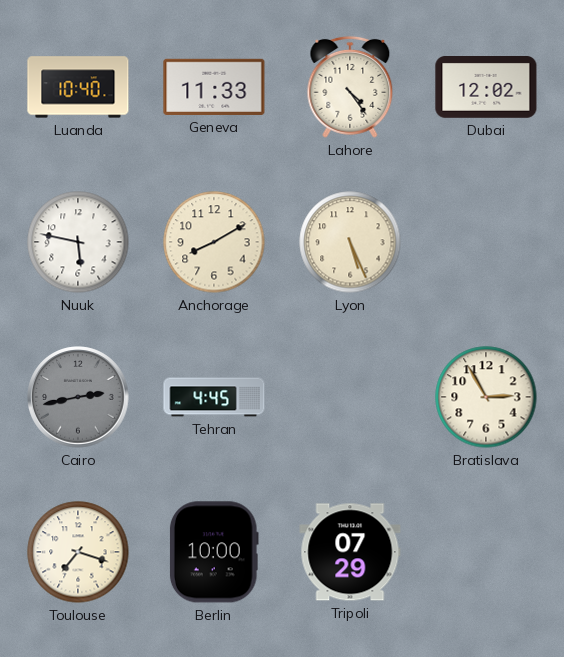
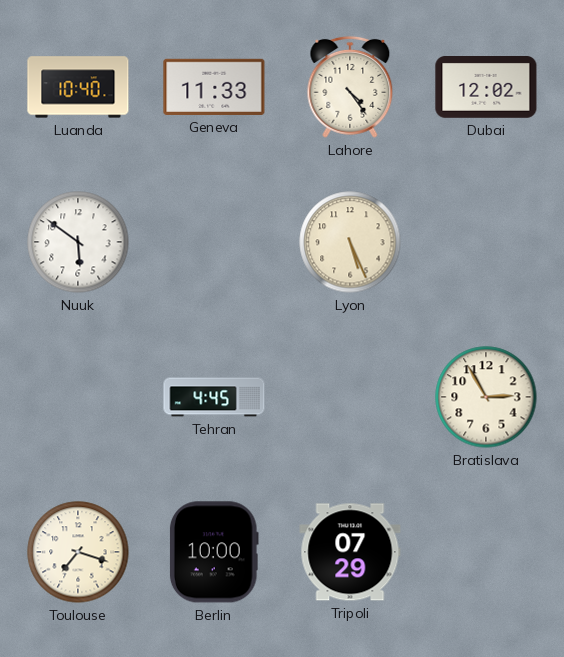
Nuuk: 5:47 -> 5:51 (78, 242)
Anchorage: 8:10 -> none (214, 242)
Cairo: 2:43 -> none (78, 397)
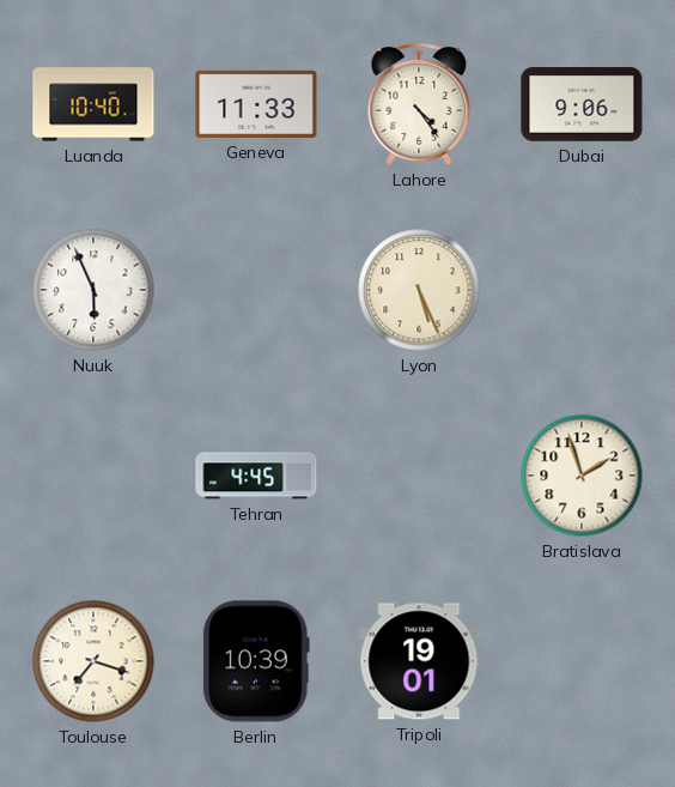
Dubai: 12:02 -> 9:06 (582, 105)
Nuuk: 5:51 -> 5:56 (93, 290)
Bratislava: 2:55 -> 1:57 (582, 476)
Berlin: 10:00 -> 10:39 (256, 661)
Tripoli: 07:29 -> 19:01 (419, 661)
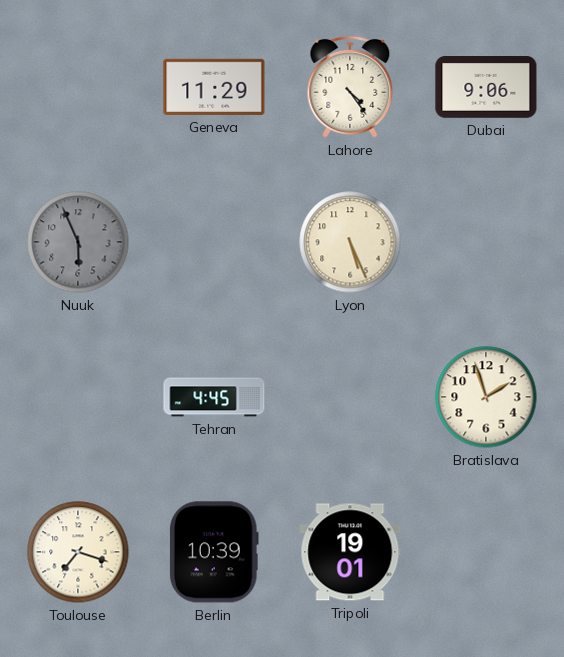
Luanda: 10:40 -> none (93, 104)
Geneva: 11:33 -> 11:29 (214, 87)
Nuuk dial: white -> grey (78, 242)
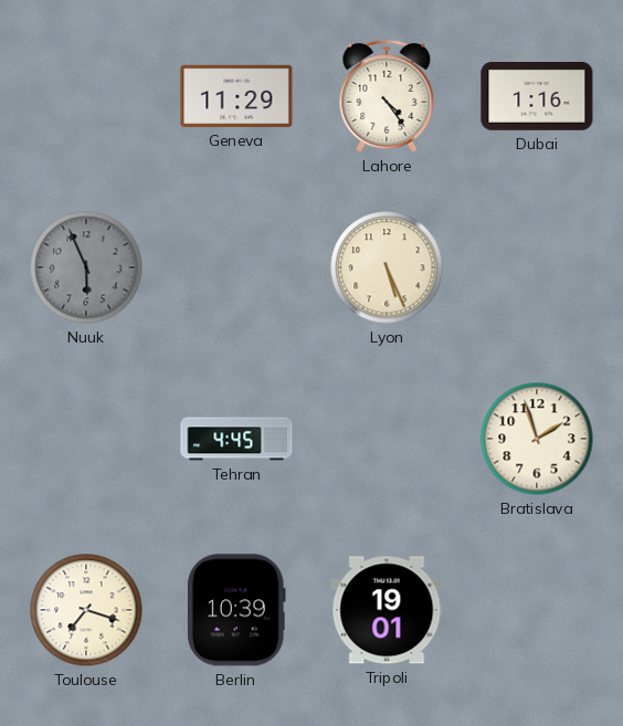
Dubai: 9:06 -> 1:16 (537, 97)
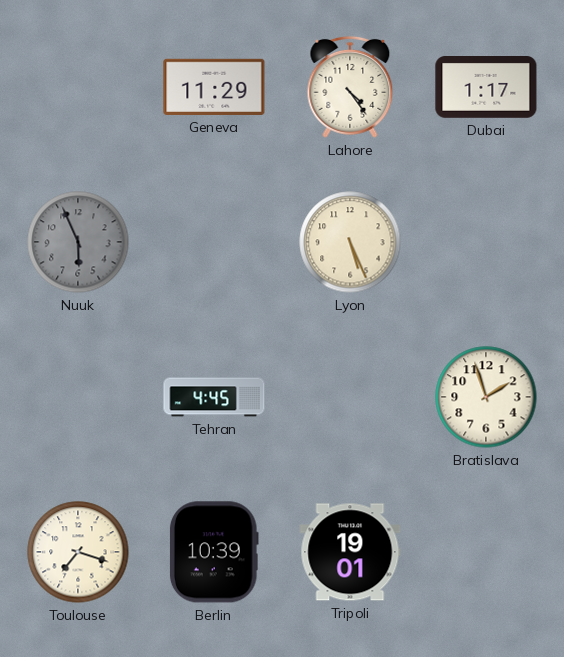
Dubai: 1:16 -> 1:17 (486, 88)
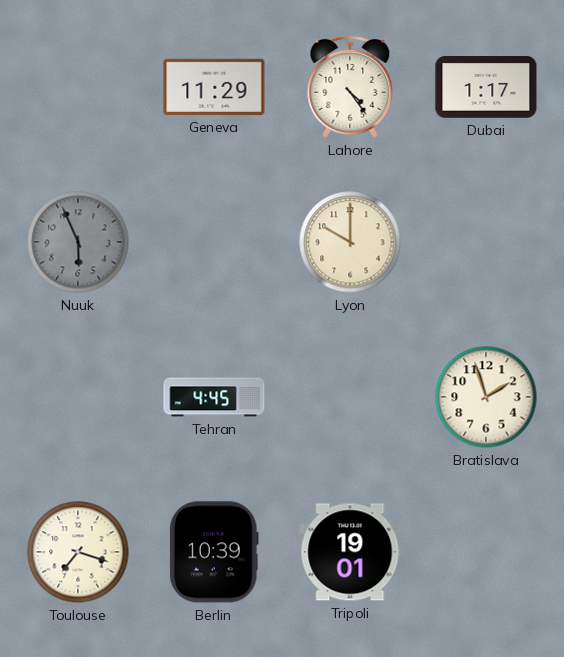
Lyon: 5:26 -> 10:00 (350, 242)
